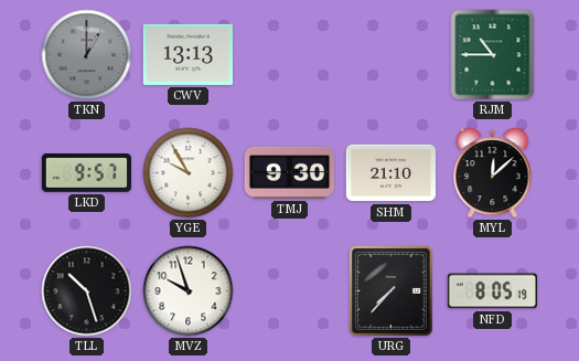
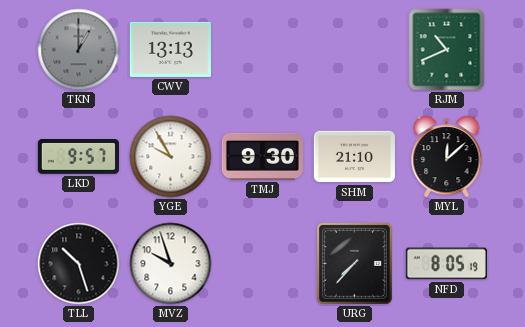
RJM: 10:45 -> 10:41 (447, 50)
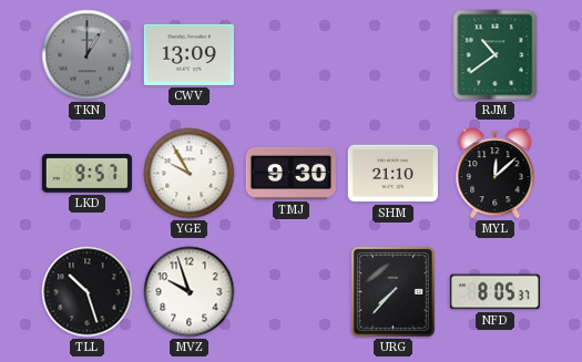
CWV: 13:13 -> 13:09 (188, 54)
RJM: 10:41 -> 10:39 (496, 55)
NFD: 8:05:19 -> 8:05:37 (494, 292)
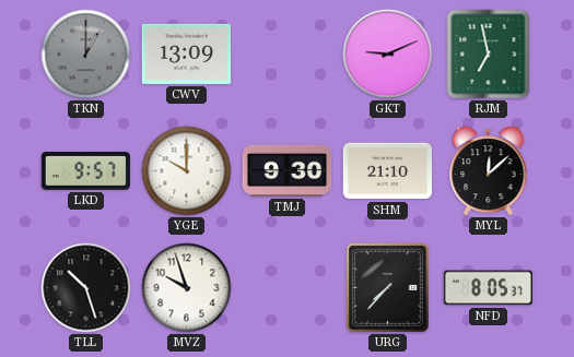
GKT: none -> 9:11 (388, 55)
RJM: 10:39 -> 6:58 (489, 55)
YGE: 9:55 -> 10:00 (187, 171)
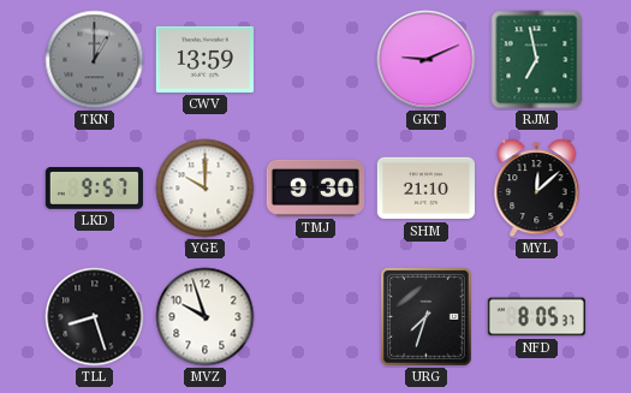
CWV: 13:09 -> 13:59 (204, 59)
TLL: 10:27 -> 8:27 (95, 317)
URG: 7:37 -> 7:33 (425, 316)
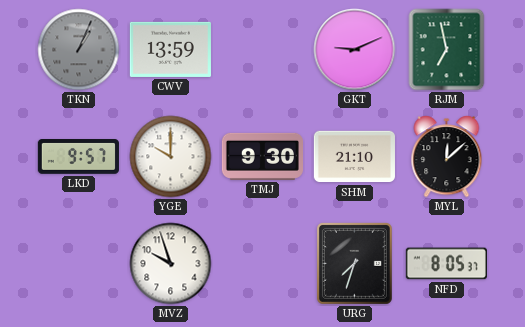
TKN: 1:00 -> 1:04 (79, 50)
TLL: 8:27 -> none (95, 317)
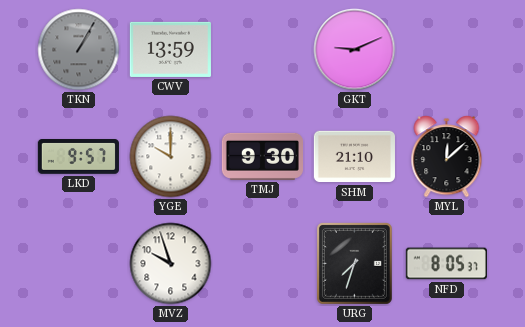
TKN: 1:04 -> 1:05 (79, 50)
RJM: 6:58 -> none (447, 50)
